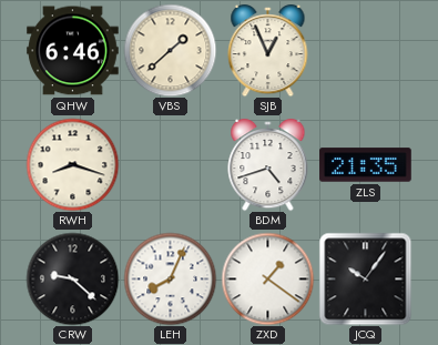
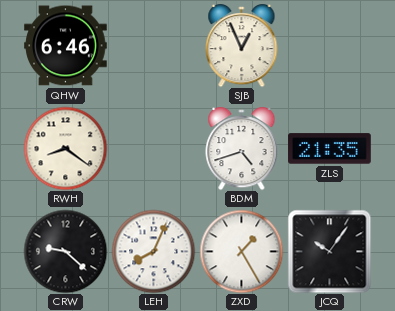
VBS: 1:38 -> none (170, 50)
RWH: 8:18 -> 8:21 (65, 148)
ZXD: 1:21 -> 1:25 (241, 251)
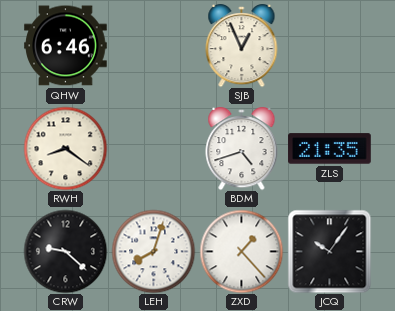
LEH: 8:04 -> 8:03 (153, 251)
ZXD: 1:25 -> 1:23 (241, 251)
